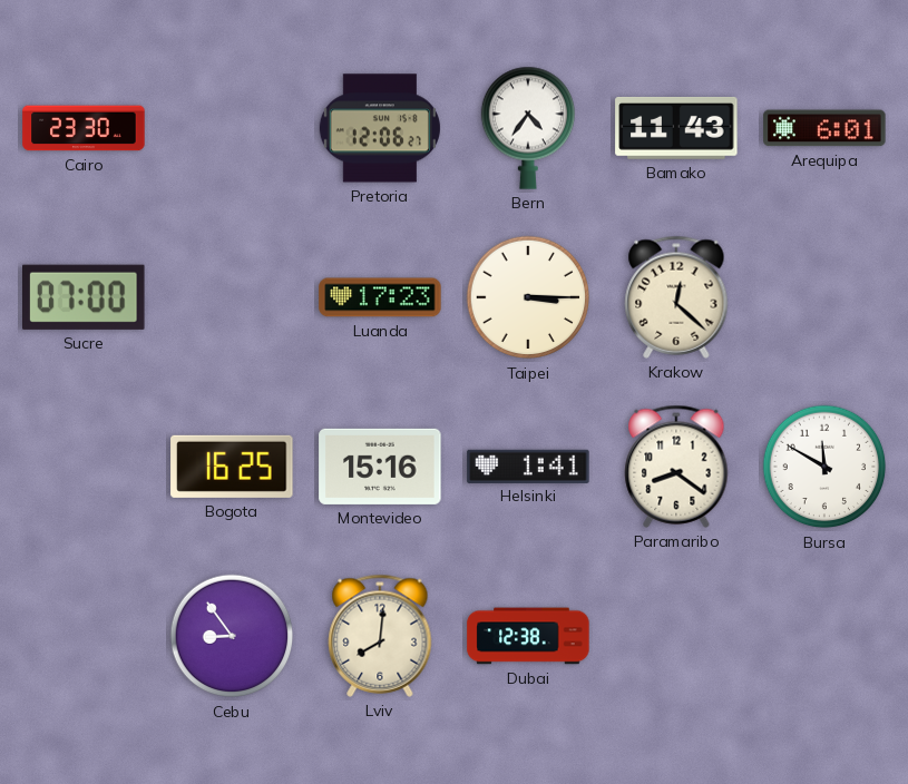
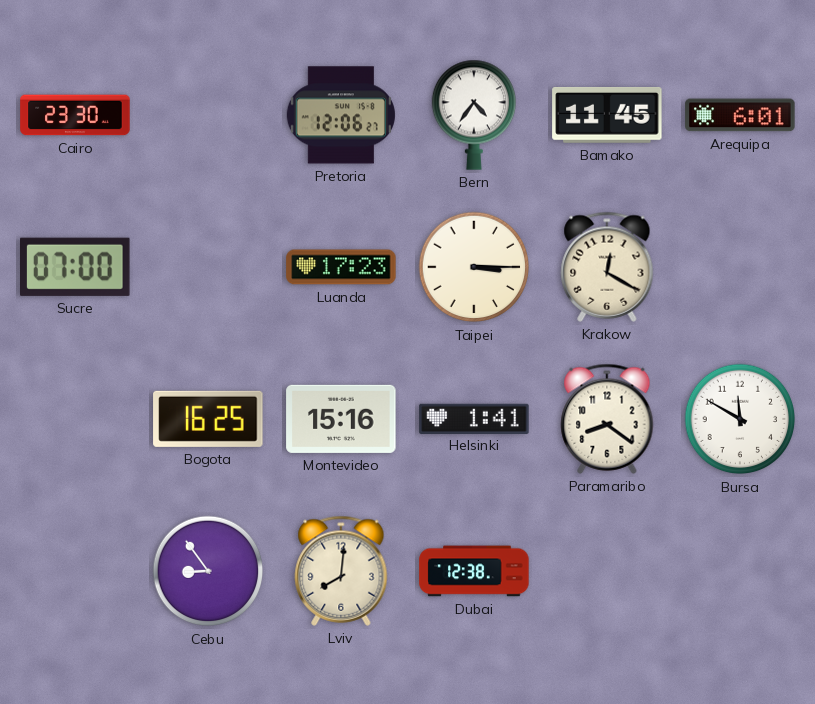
Bamako: 11:43 -> 11:45 (607, 115)
Krakow: 12:22 -> 12:20 (607, 267)
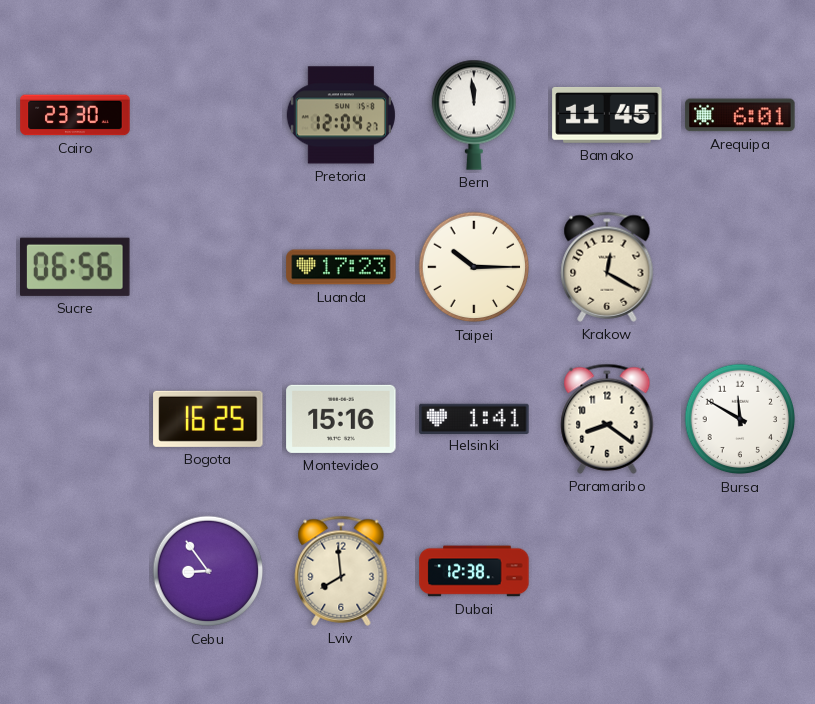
Pretoria: 12:06 -> 12:04 (341, 115)
Bern: 4:36 -> 11:59 (473, 115)
Sucre: 07:00 -> 06:56 (76, 267)
Taipei: 3:15 -> 10:15 (474, 267)
Lviv: 8:01 -> 7:59 (341, 571)
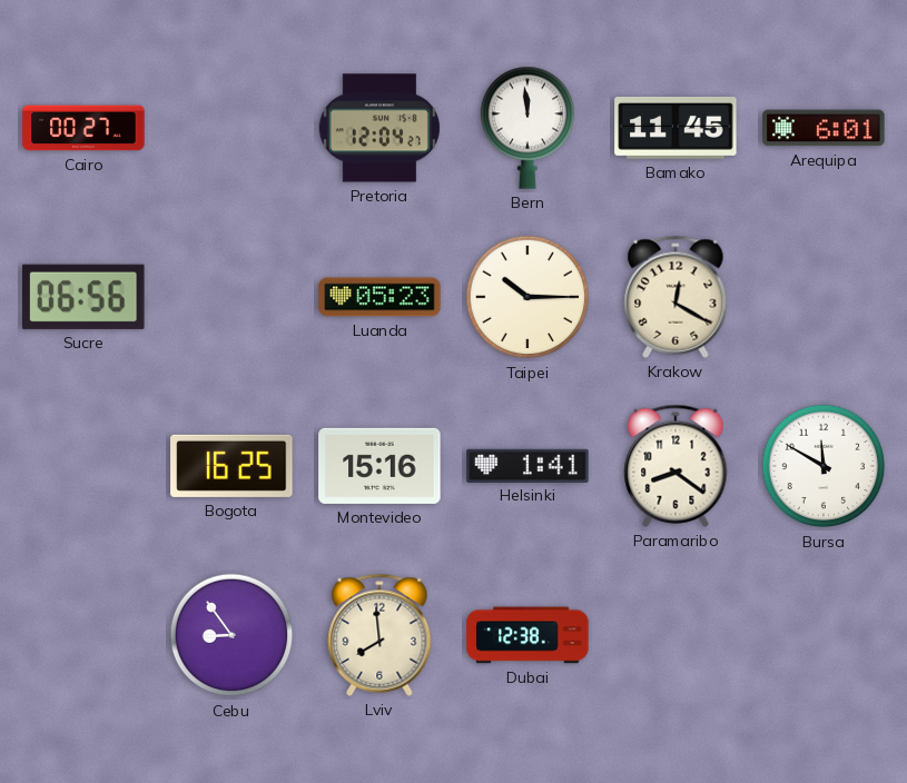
Cairo: 23:30 -> 00:27 (83, 128)
Luanda: 17:23 -> 05:23 (379, 297)
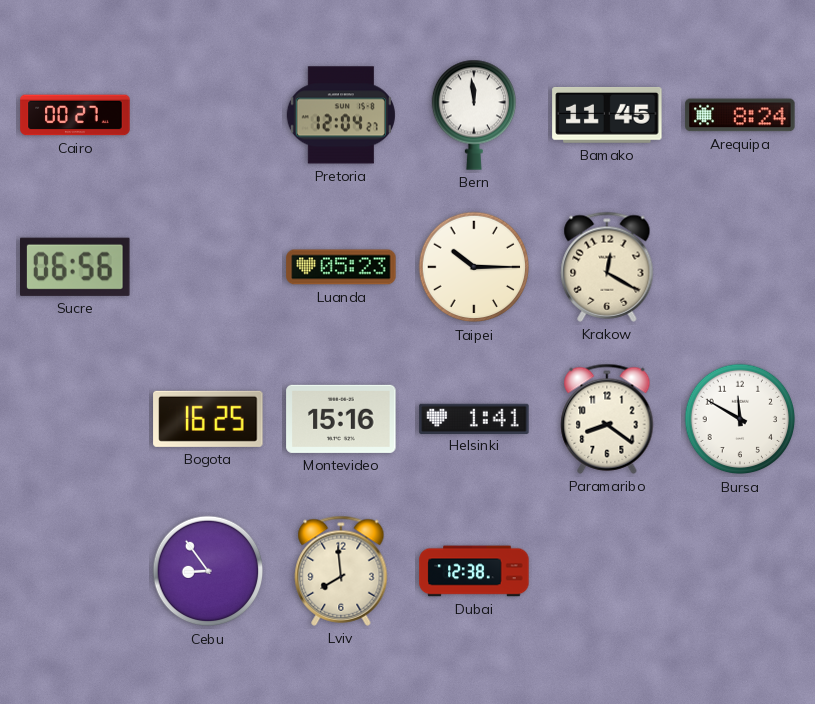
Arequipa: 6:01 -> 8:24 (740, 115)
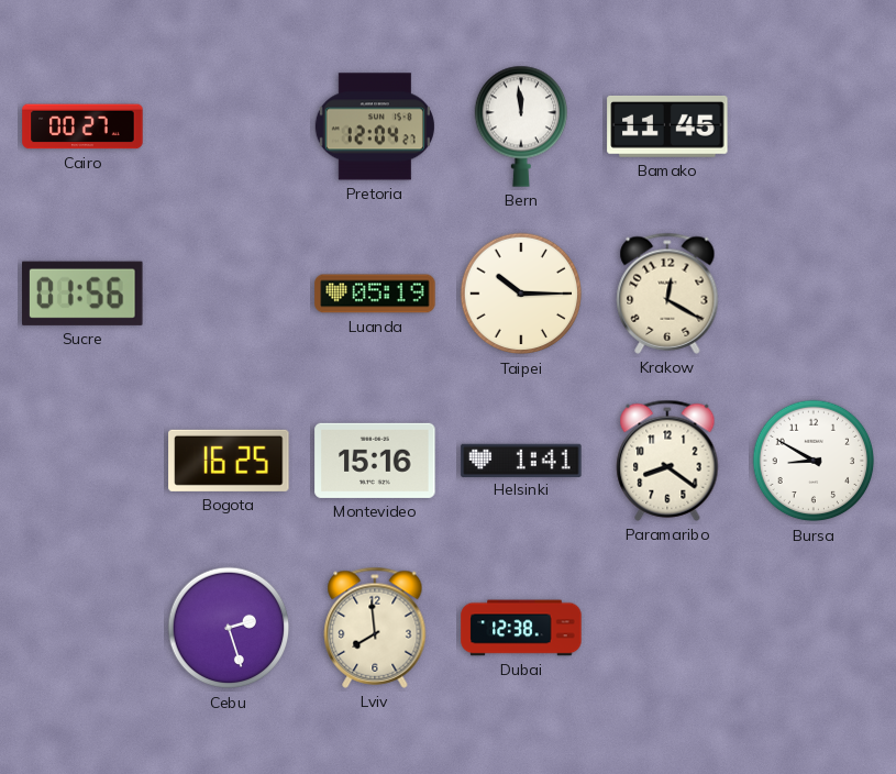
Arequipa: 8:24 -> none (740, 115)
Sucre: 06:56 -> 01:56 (84, 294)
Luanda: 05:23 -> 05:19 (375, 294)
Bursa: 11:50 -> 8:50 (814, 461)
Cebu: 8:54 -> 2:27 (229, 628)
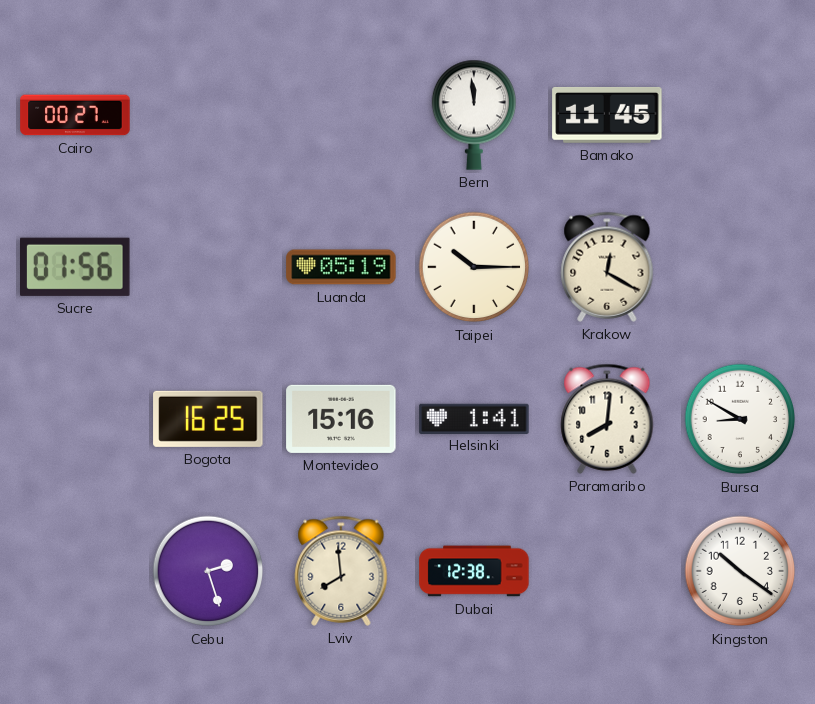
Pretoria: 12:04 -> none (375, 126)
Paramaribo: 8:21 -> 8:01 (607, 419)
Kingston: none -> 10:21 (740, 571)
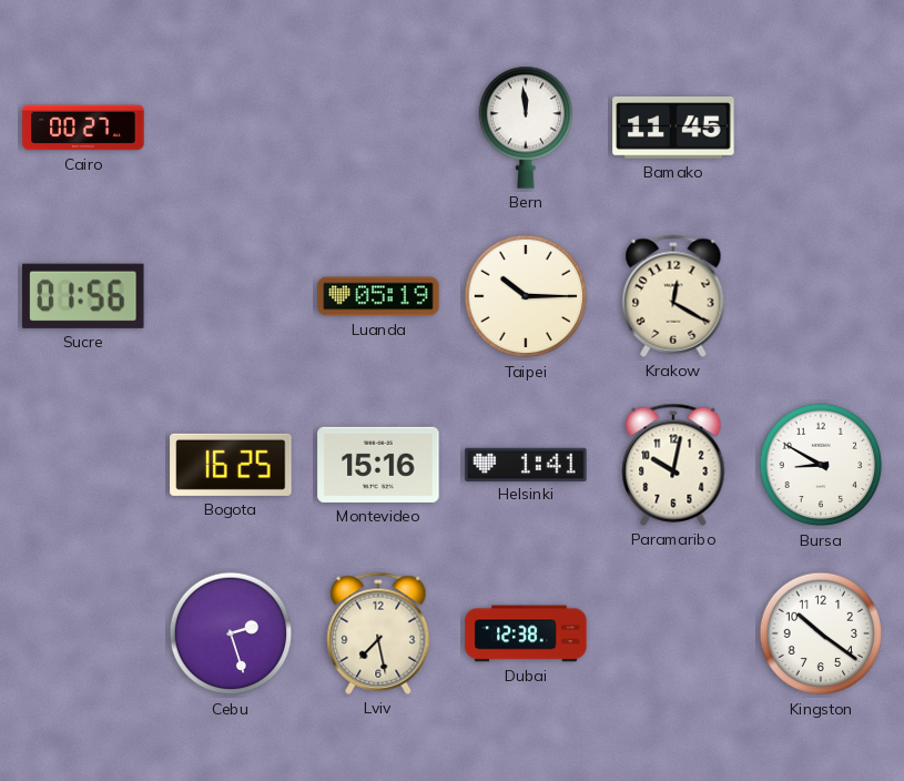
Paramaribo: 8:01 -> 10:02 (673, 465)
Lviv: 7:59 -> 7:28 (378, 633)
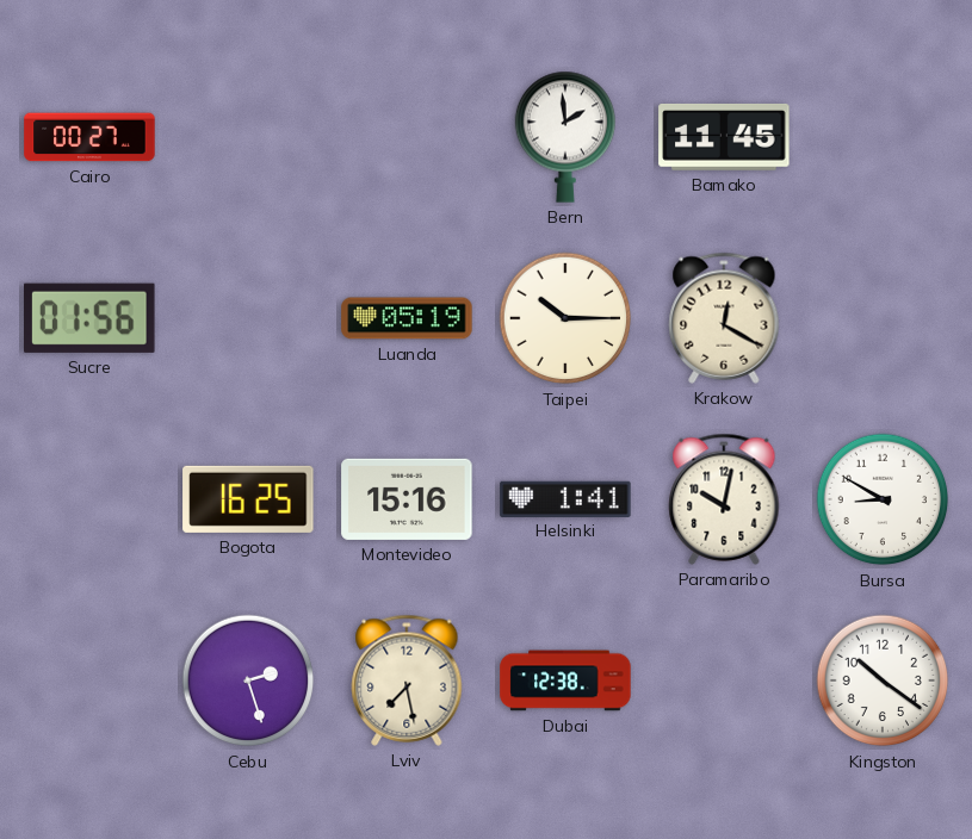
Bern: 11:59 -> 1:59 (564, 137)
